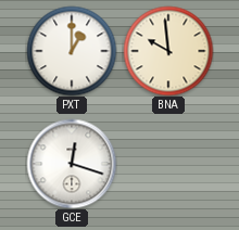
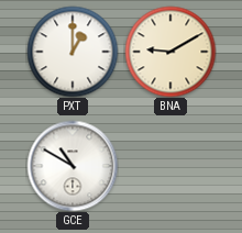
BNA: 9:59 -> 9:10 (170, 52)
GCE: 12:18 -> 10:50 (73, 166)
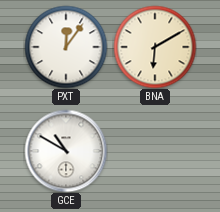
PXT: 1:00 -> 12:06 (66, 47)
BNA: 9:10 -> 6:10 (155, 47)
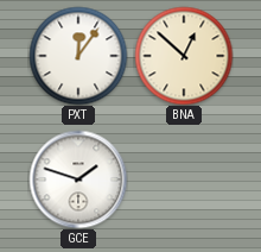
BNA: 6:10 -> 12:52 (184, 56)
GCE: 10:50 -> 1:48 (78, 179)
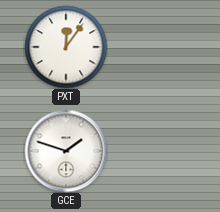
BNA: 12:52 -> none (184, 56)
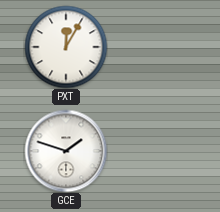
PXT: 12:06 -> 12:05 (66, 47)
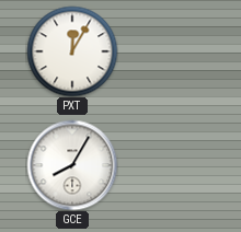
GCE: 1:48 -> 8:05 (72, 165)
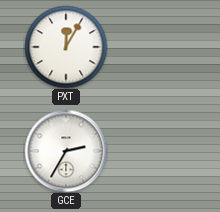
GCE: 8:05 -> 2:35 (66, 151)
